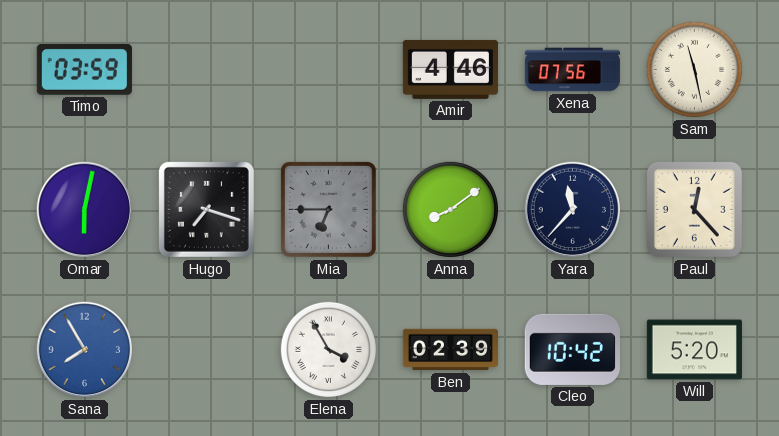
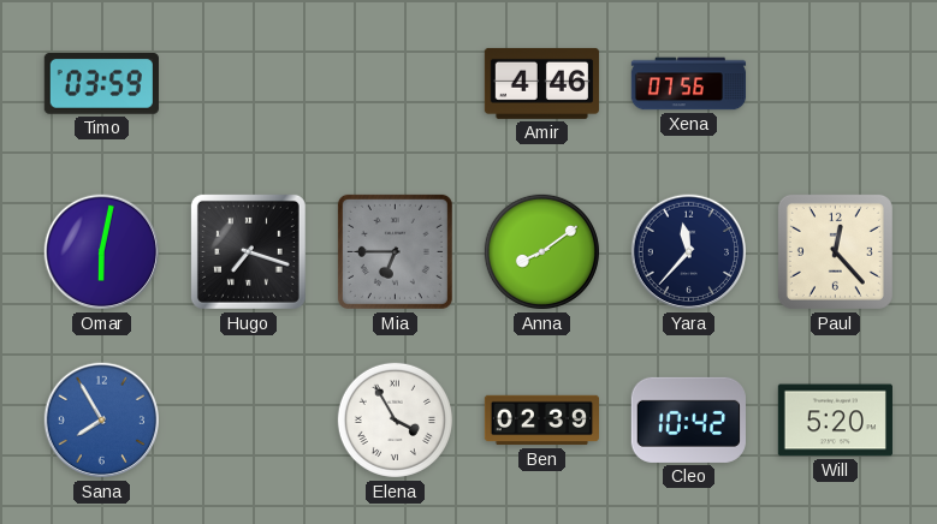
Sam: 11:28 -> none (694, 69)
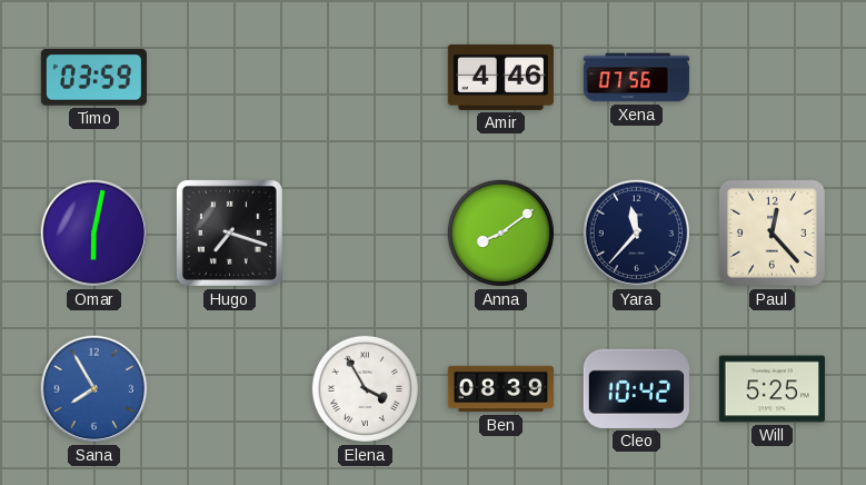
Mia: 6:45 -> none (395, 251)
Ben: 02:39 -> 08:39 (500, 389)
Will: 5:20 -> 5:25 (772, 389)
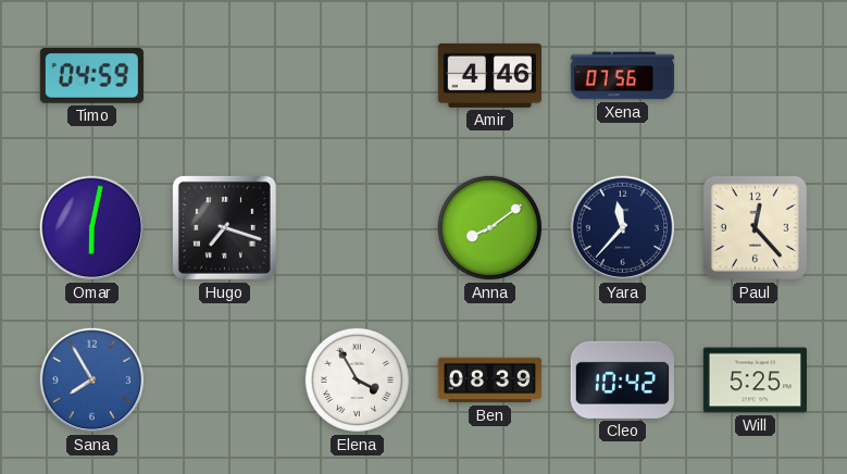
Timo: 03:59 -> 04:59 (91, 76)
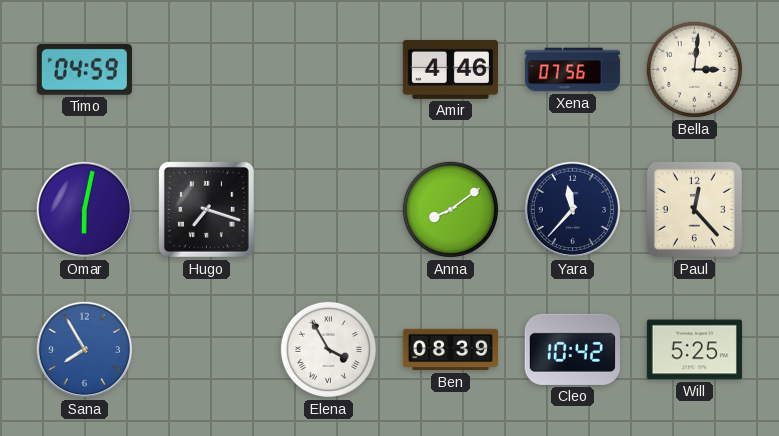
Bella: none -> 3:01 (694, 69)
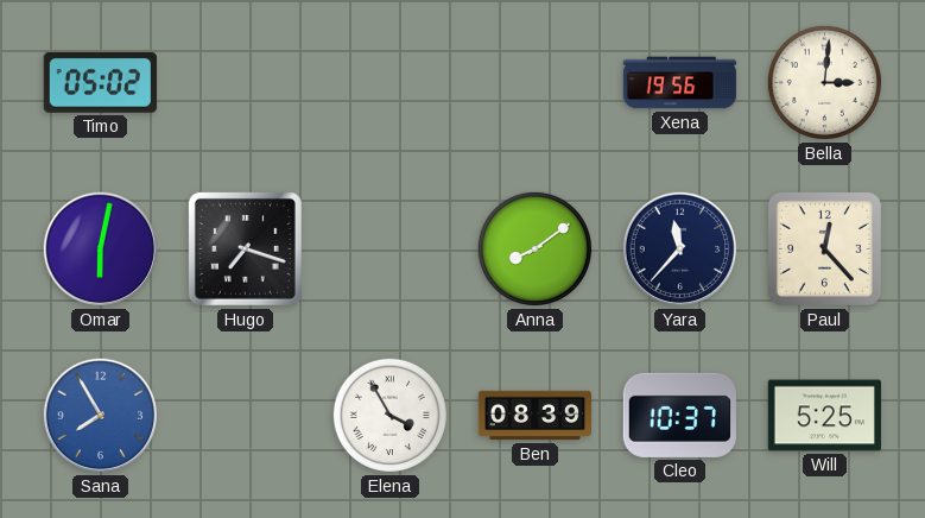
Timo: 04:59 -> 05:02 (100, 83)
Amir: 4:46 -> none (450, 69)
Xena: 07:56 -> 19:56 (680, 83)
Cleo: 10:42 -> 10:37 (679, 415)
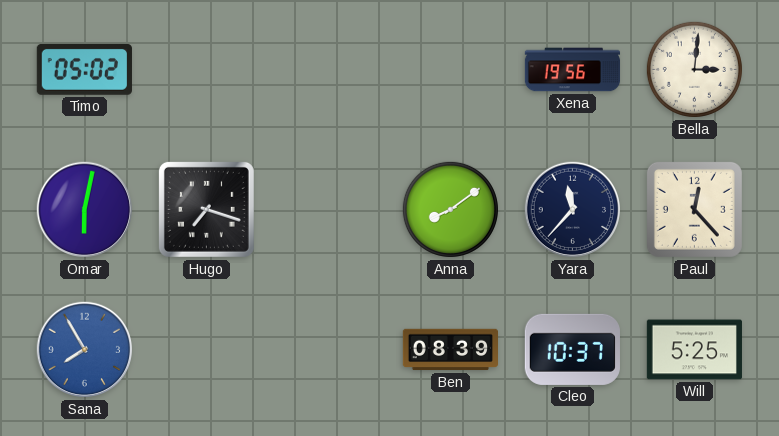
Elena: 3:55 -> none (389, 415)
